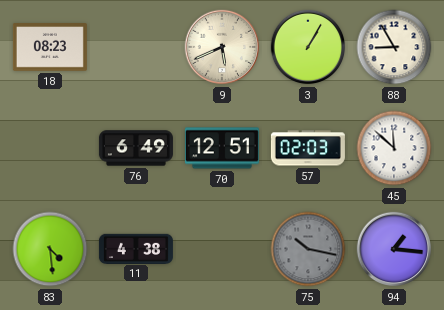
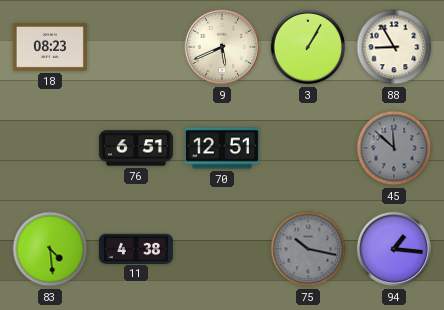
76: 6:49 -> 6:51 (136, 148)
57: 02:03 -> none (308, 148)
45 dial: white -> grey (394, 148)
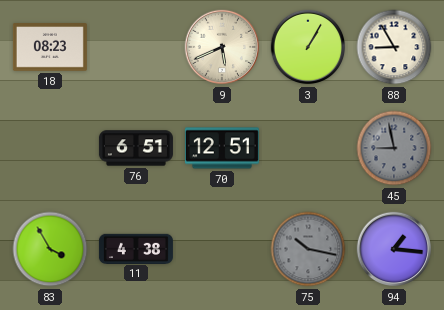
45: 11:52 -> 8:58 (394, 148)
83: 4:29 -> 3:55 (50, 249)
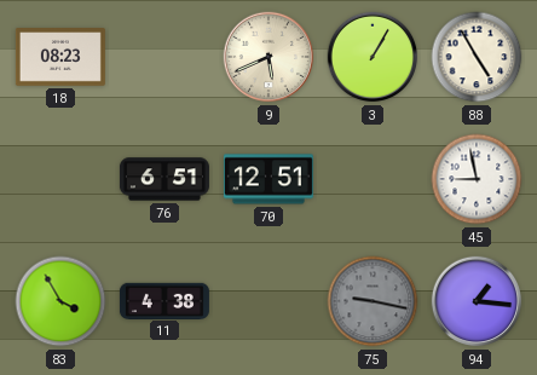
88: 8:55 -> 4:55 (477, 57)
45 dial: grey -> white (477, 179)
75: 10:17 -> 9:17 (373, 301)
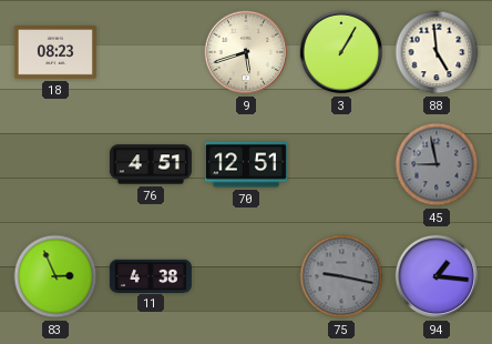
9: 5:41 -> 5:42 (246, 52)
88: 4:55 -> 4:59 (437, 52)
76: 6:51 -> 4:51 (151, 164)
45 dial: white -> grey (437, 164)
83: 3:55 -> 2:56 (55, 276)
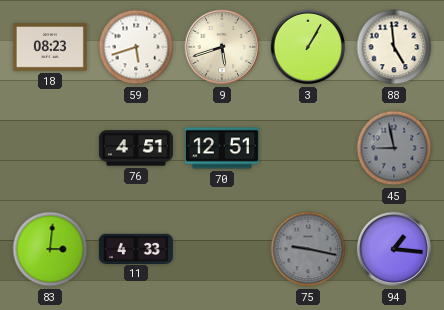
59: none -> 5:42 (136, 47)
83: 2:56 -> 3:01 (50, 249)
11: 4:38 -> 4:33 (136, 248)
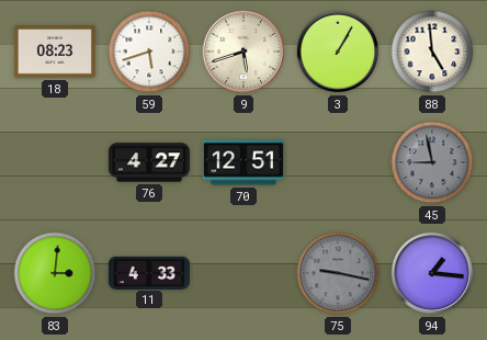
76: 4:51 -> 4:27 (149, 162)
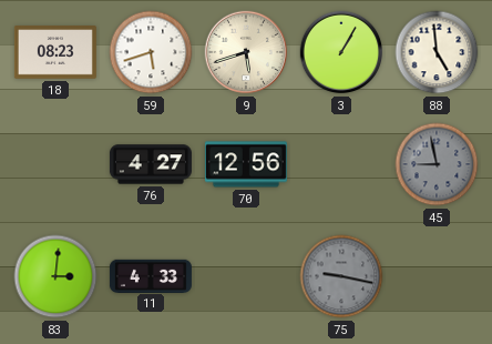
70: 12:51 -> 12:56 (246, 164)
94: 1:16 -> none (432, 273)
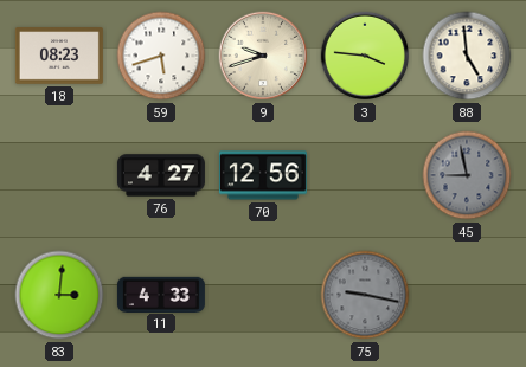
9: 5:42 -> 9:42 (263, 56)
3: 1:05 -> 3:46 (365, 56)
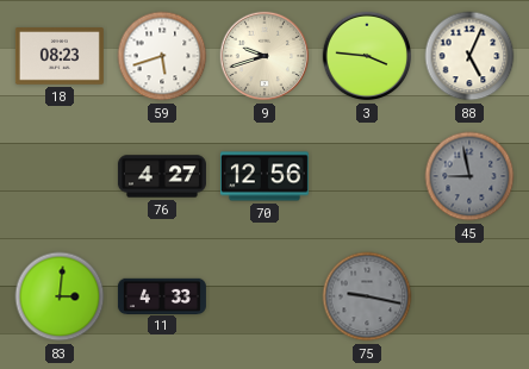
88: 4:59 -> 5:04 (469, 56)
